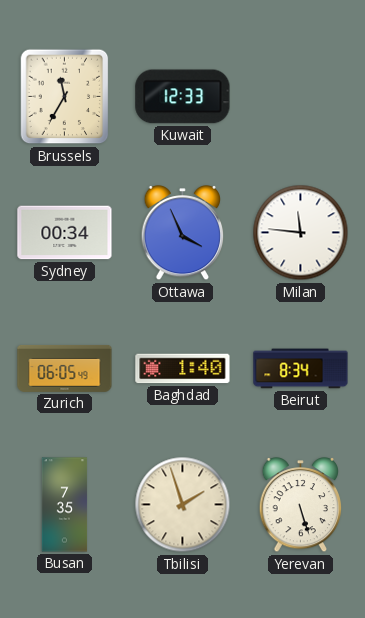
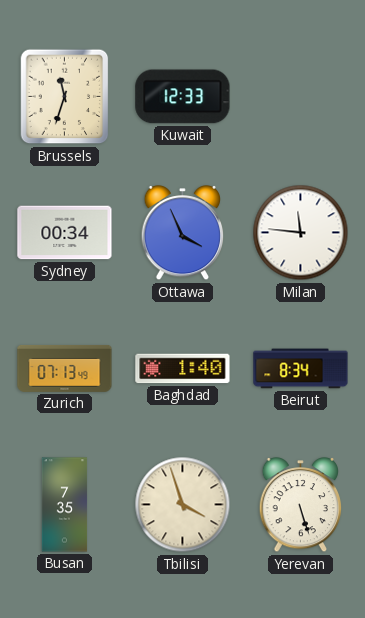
Brussels: 11:35 -> 11:33 (65, 97)
Zurich: 06:05 -> 07:13 (65, 368)
Tbilisi: 1:57 -> 3:57 (183, 505)
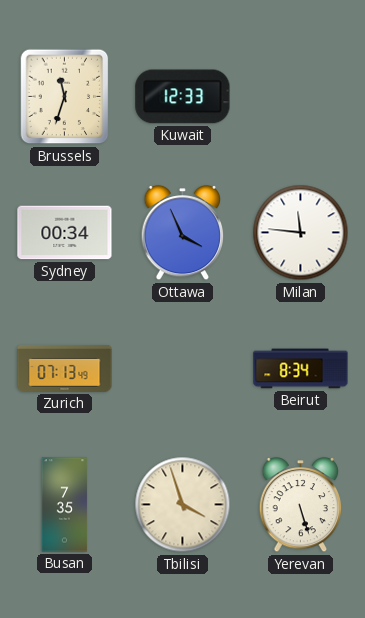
Baghdad: 1:40 -> none (183, 369)
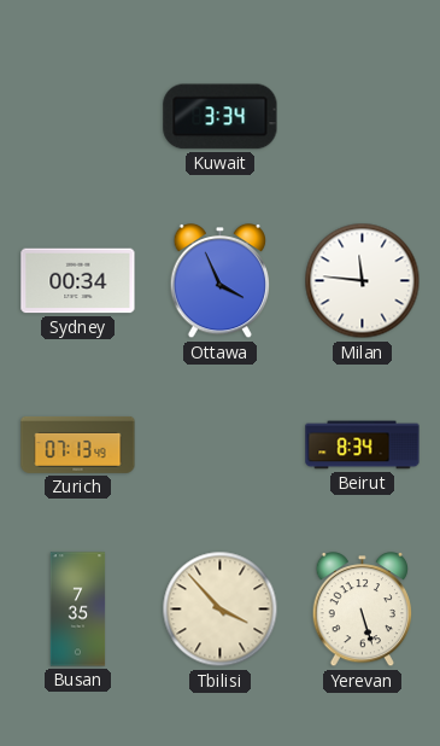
Brussels: 11:33 -> none (65, 97)
Kuwait: 12:33 -> 3:34 (221, 117)
Tbilisi: 3:57 -> 3:53 (221, 610)
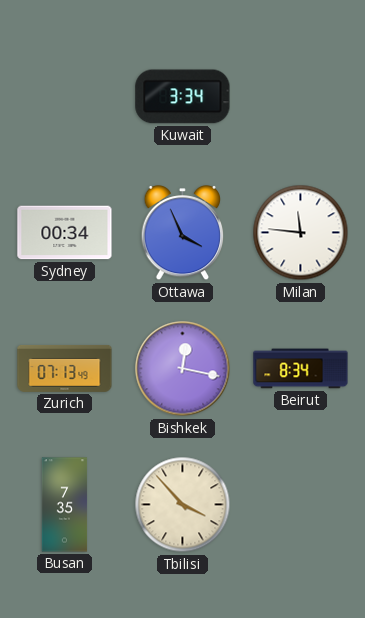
Bishkek: none -> 12:17 (183, 369)
Yerevan: 5:27 -> none (363, 611)
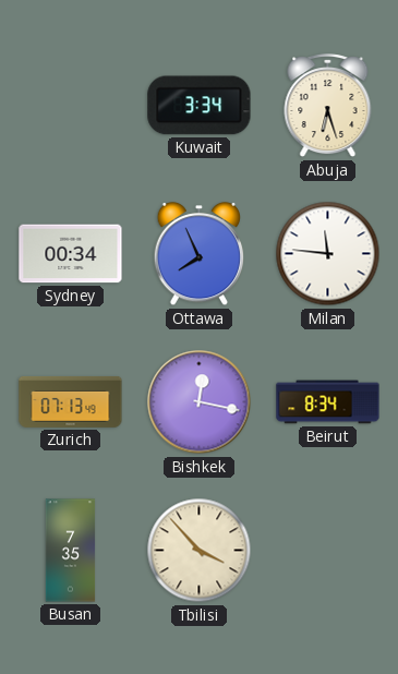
Abuja: none -> 6:27 (328, 106)
Ottawa: 3:56 -> 7:56 (200, 255)
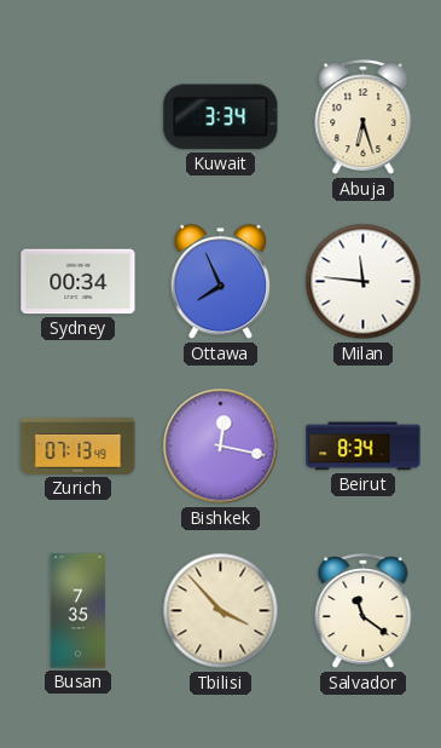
Salvador: none -> 11:21 (364, 611)
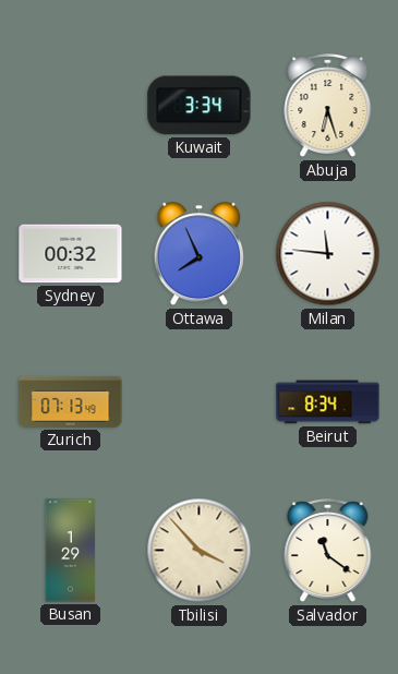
Sydney: 00:34 -> 00:32 (71, 254)
Bishkek: 12:17 -> none (221, 447)
Busan: 7:35 -> 1:29 (71, 551)
